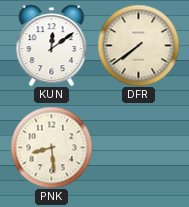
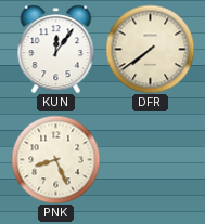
KUN: 12:09 -> 12:06 (56, 49)
PNK: 8:29 -> 8:26 (55, 159)
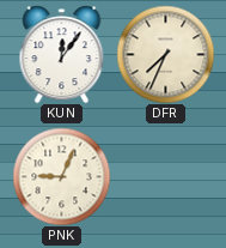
DFR: 7:39 -> 7:34 (165, 54)
PNK: 8:26 -> 9:04 (61, 176)
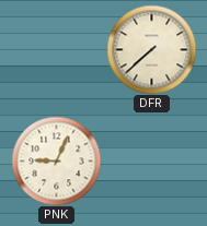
KUN: 12:06 -> none (62, 54)
DFR: 7:34 -> 7:38 (151, 49)
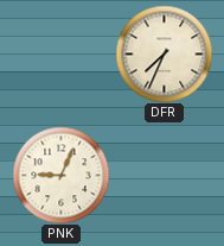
DFR: 7:38 -> 7:34 (164, 53)
